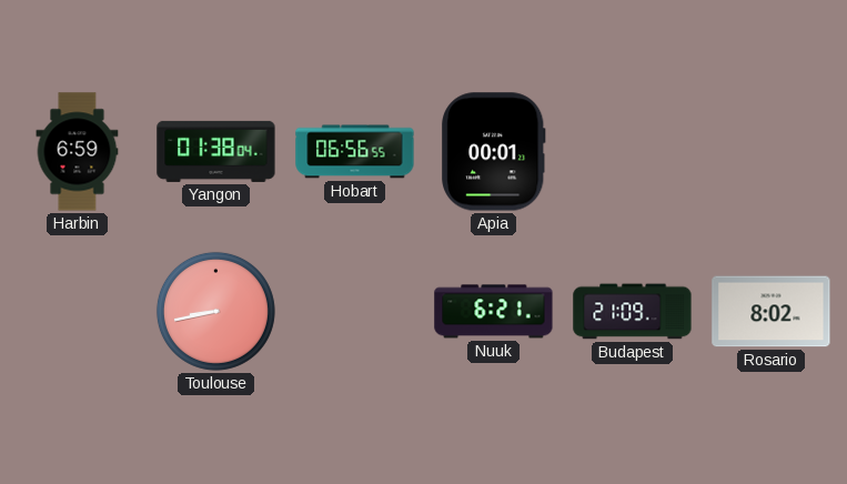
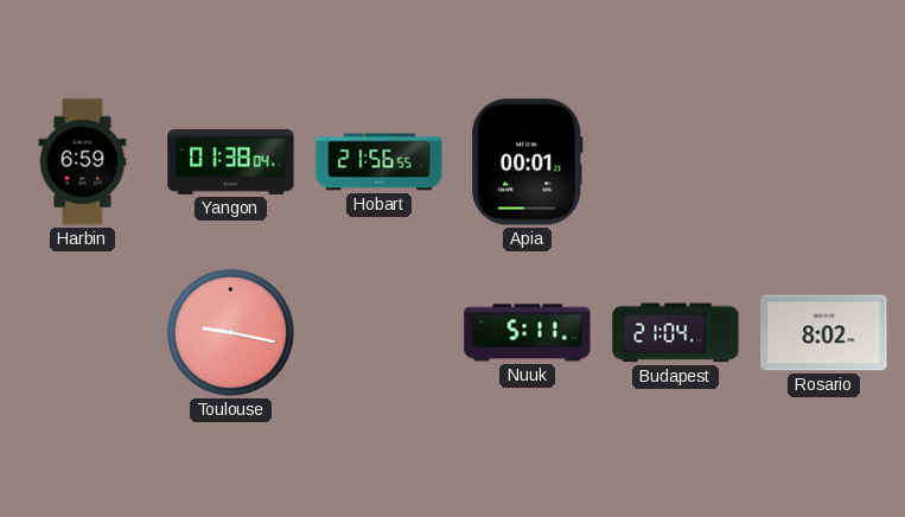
Hobart: 06:56 -> 21:56 (380, 162)
Toulouse: 8:43 -> 9:17 (230, 332)
Nuuk: 6:21 -> 5:11 (528, 333)
Budapest: 21:09 -> 21:04 (676, 333)
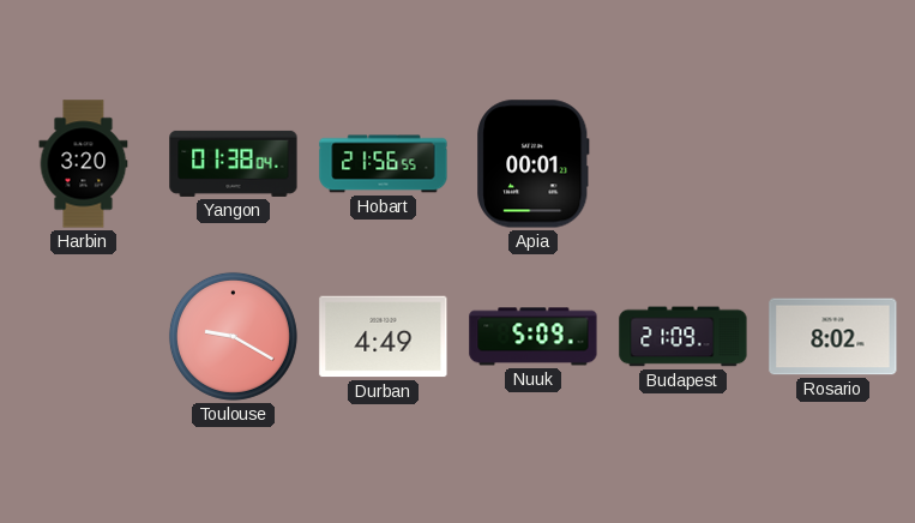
Harbin: 6:59 -> 3:20 (84, 164)
Toulouse: 9:17 -> 9:20 (233, 336)
Durban: none -> 4:49 (384, 337)
Nuuk: 5:11 -> 5:09 (534, 337)
Budapest: 21:04 -> 21:09 (684, 337)
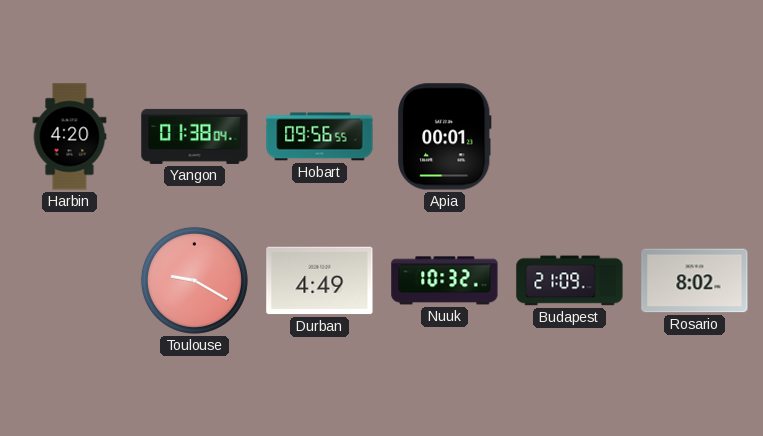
Harbin: 3:20 -> 4:20 (70, 137)
Hobart: 21:56 -> 09:56 (320, 137)
Nuuk: 5:09 -> 10:32 (445, 281)
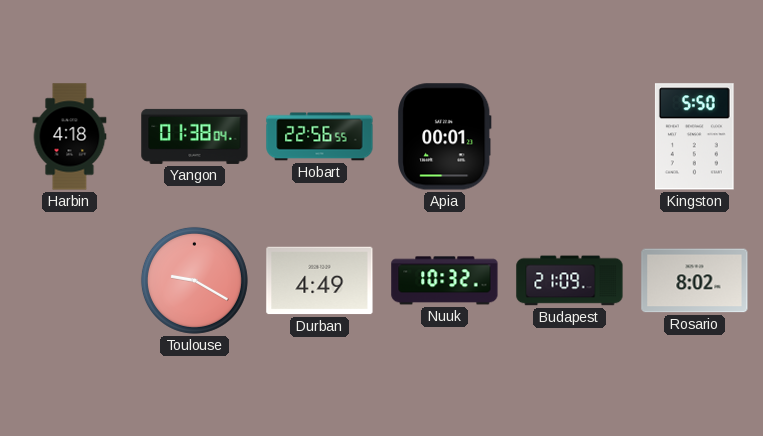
Harbin: 4:20 -> 4:18 (70, 137)
Hobart: 09:56 -> 22:56 (320, 137)
Kingston: none -> 5:50 (694, 137)
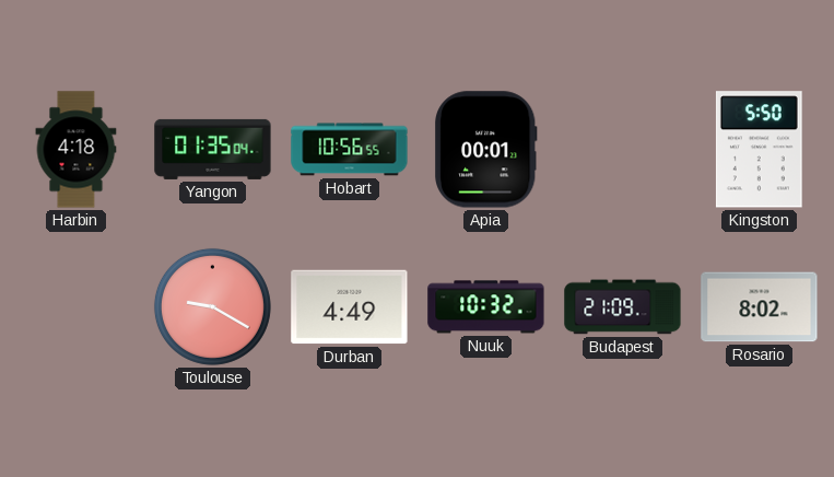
Yangon: 01:38 -> 01:35 (213, 149)
Hobart: 22:56 -> 10:56 (350, 150)
